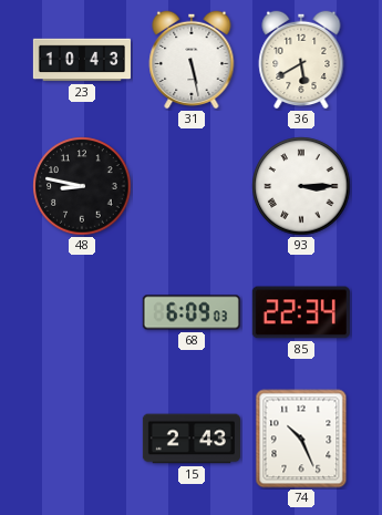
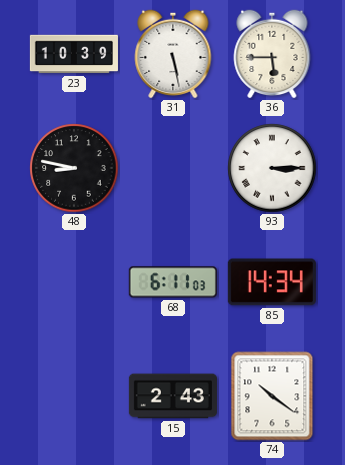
23: 10:43 -> 10:39 (74, 54)
36: 5:40 -> 5:45 (272, 54)
68: 6:09 -> 6:11 (173, 282)
85: 22:34 -> 14:34 (272, 282)
74: 10:26 -> 10:21 (272, 396)
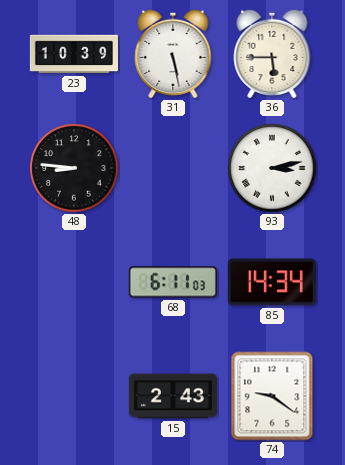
48: 8:47 -> 8:46 (74, 168)
93: 3:15 -> 3:13 (272, 168)
74: 10:21 -> 9:21 (272, 396)
